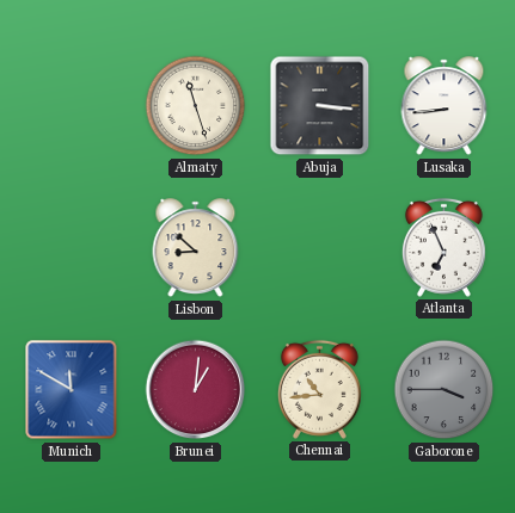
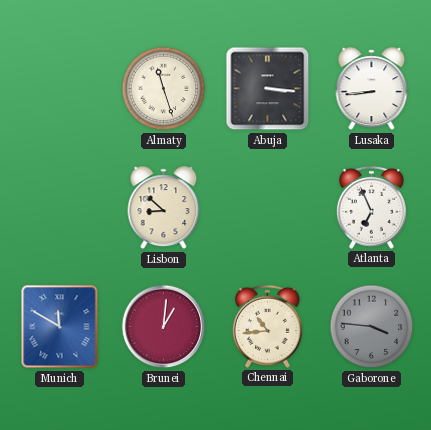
Gaborone: 3:45 -> 3:46 (372, 327)
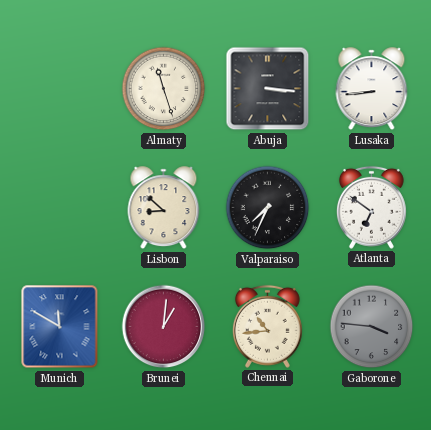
Valparaiso: none -> 7:34 (268, 208)
Atlanta: 6:56 -> 6:51 (371, 207)
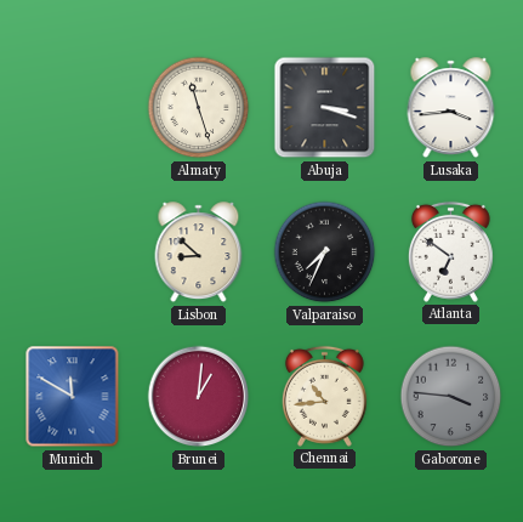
Abuja: 3:16 -> 3:18 (325, 108)
Lusaka: 8:44 -> 3:44 (451, 108)
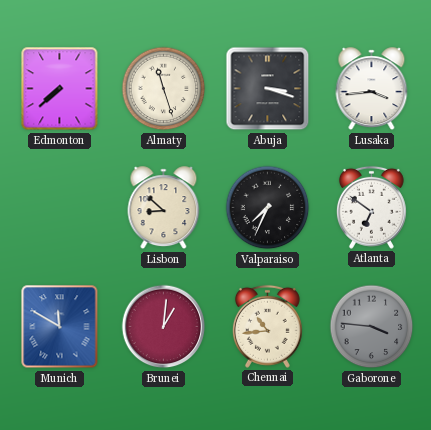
Edmonton: none -> 7:38 (60, 89)
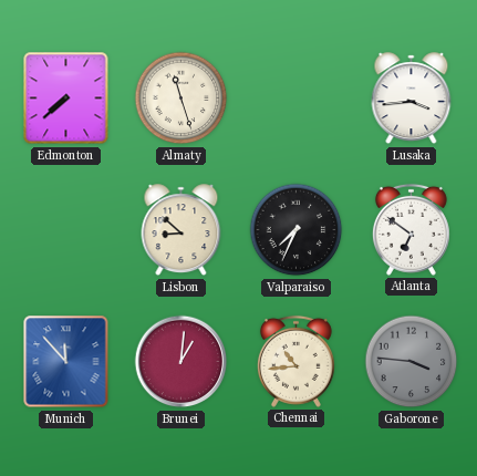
Abuja: 3:18 -> none (268, 89)
Munich: 11:50 -> 11:53 (66, 362)
